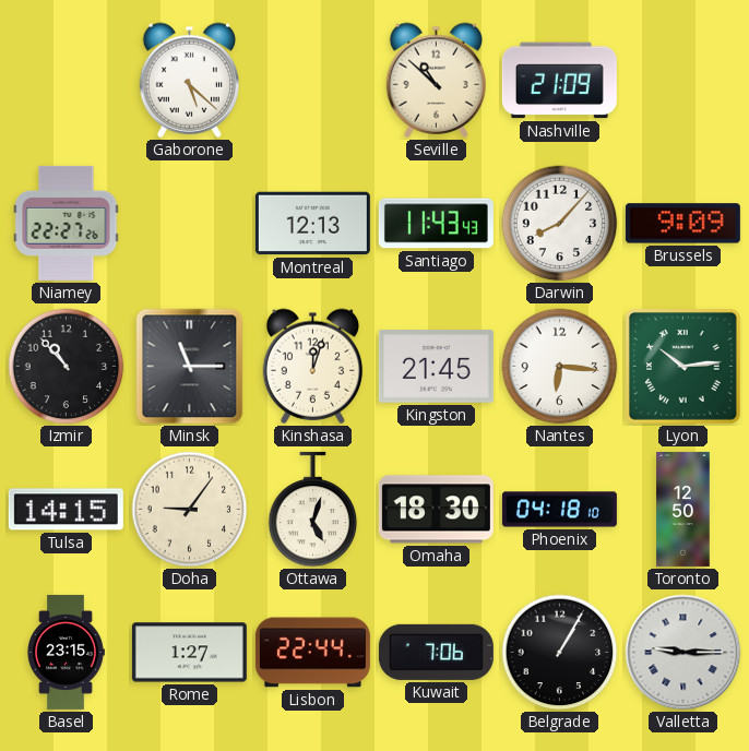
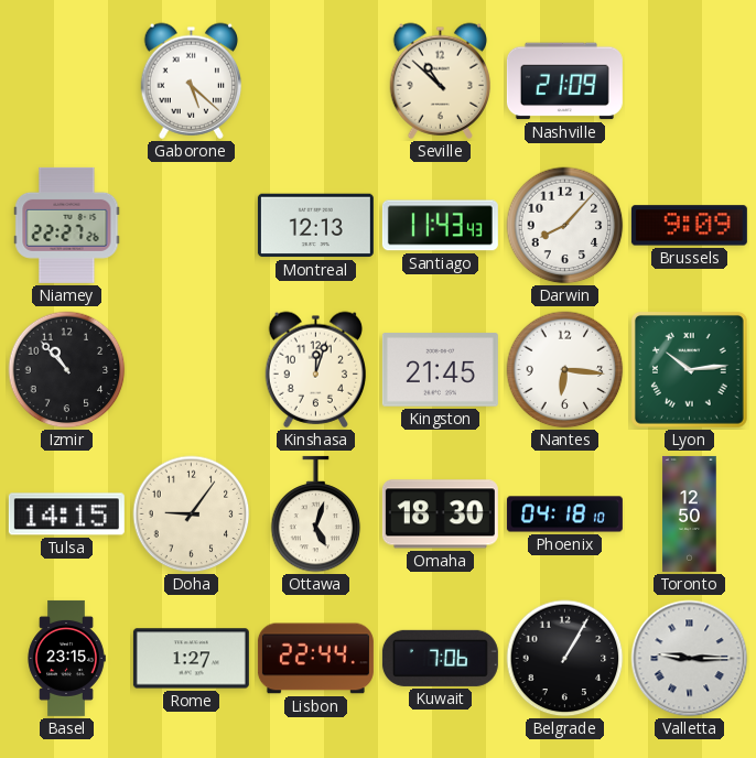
Minsk: 11:15 -> none (190, 367)
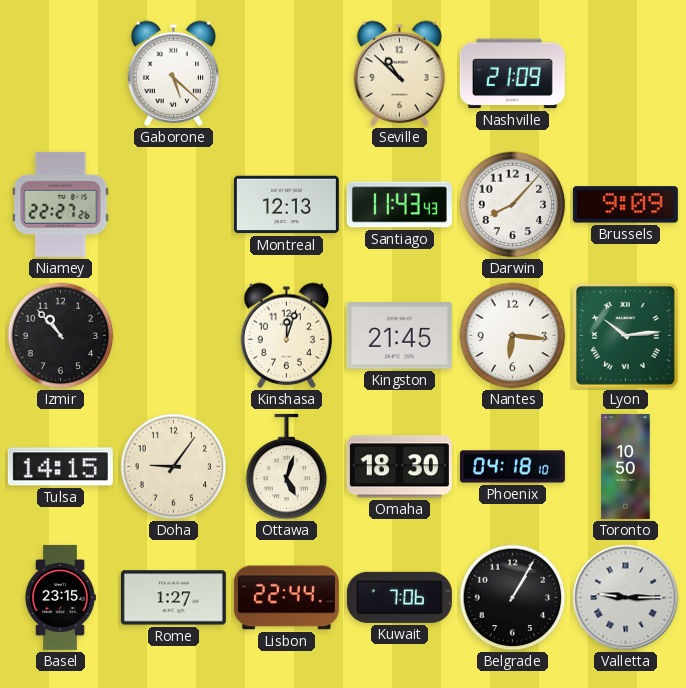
Toronto: 12:50 -> 10:50 (626, 466)
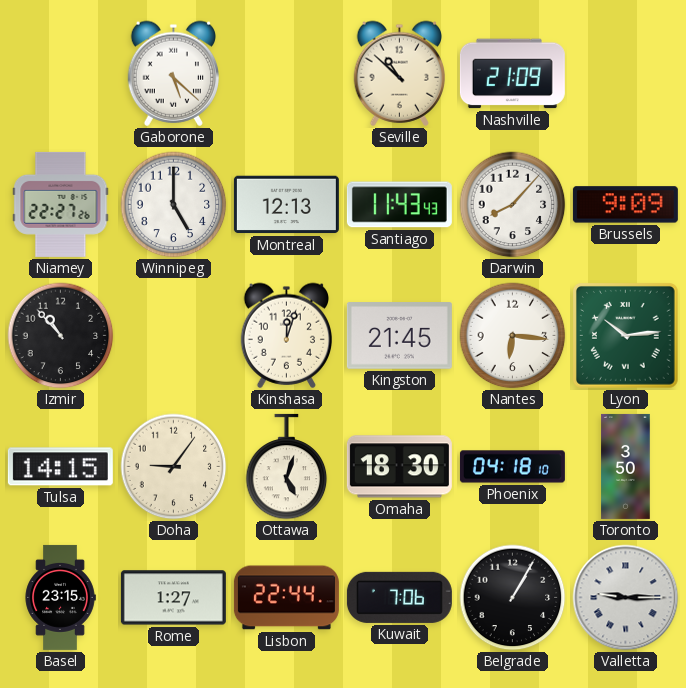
Winnipeg: none -> 5:00 (174, 205)
Toronto: 10:50 -> 3:50 (626, 466)
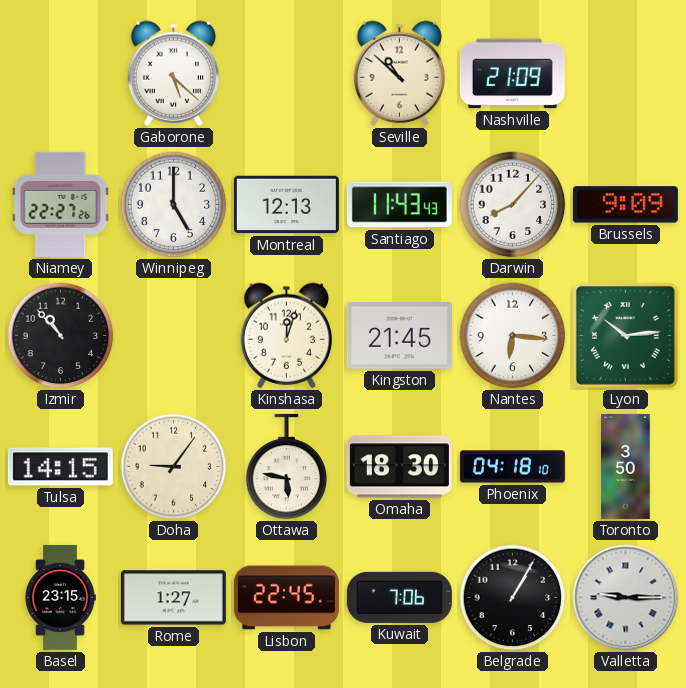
Ottawa: 5:03 -> 5:47 (287, 467)
Lisbon: 22:44 -> 22:45 (286, 598)
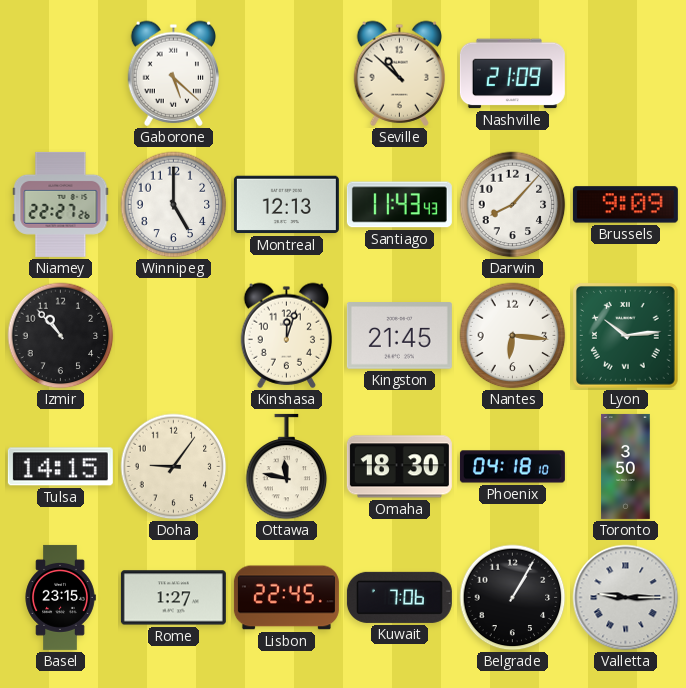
Ottawa: 5:47 -> 11:47 (287, 467)
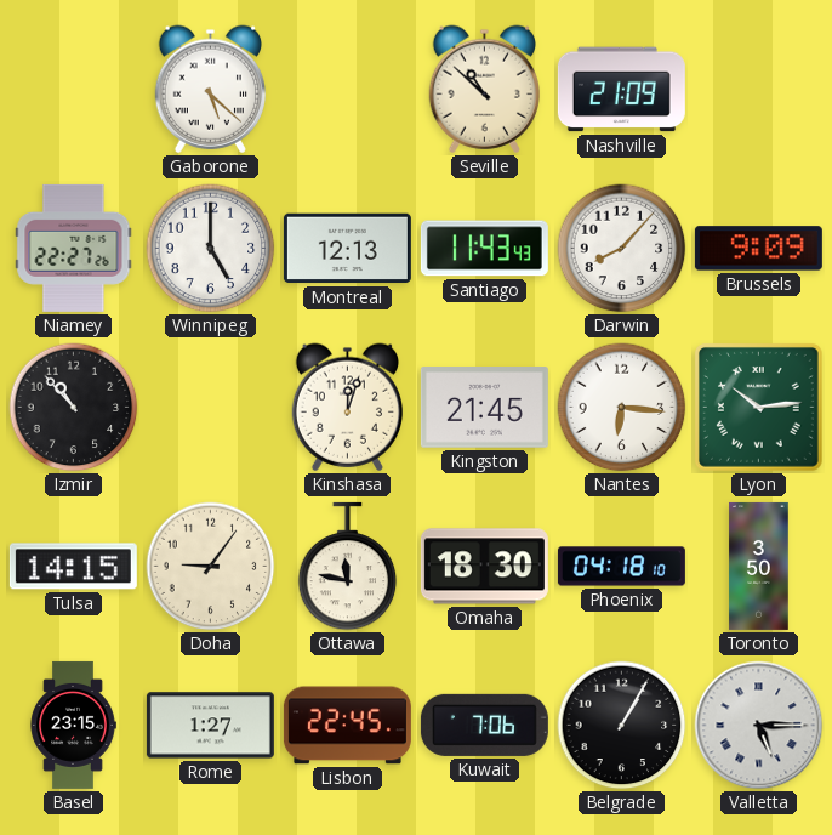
Valletta: 9:15 -> 5:15 (759, 726)
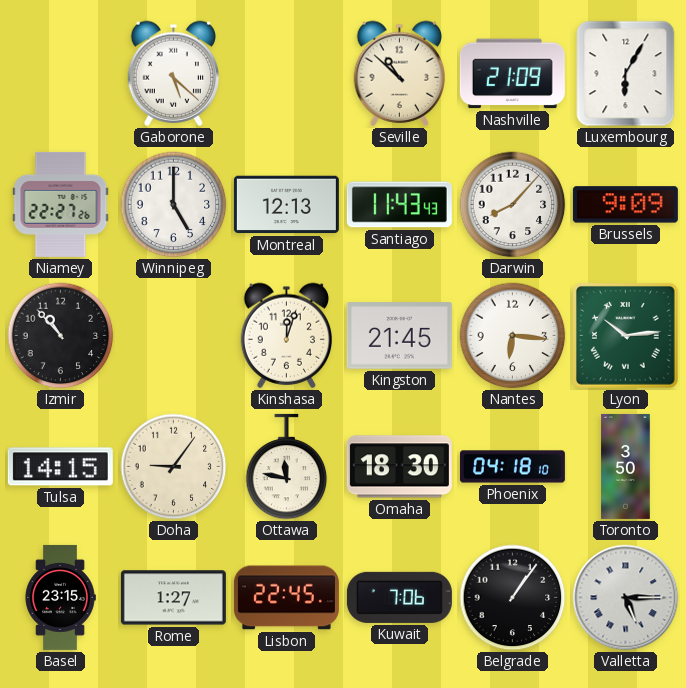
Luxembourg: none -> 6:05 (626, 74)
Belgrade: 1:05 -> 1:06 (513, 598)
